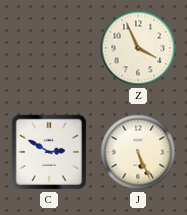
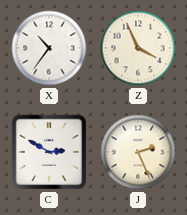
X: none -> 10:36 (49, 48)
J: 5:26 -> 2:26 (138, 152)
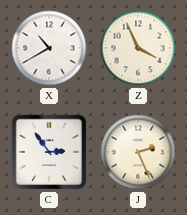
X: 10:36 -> 10:40 (49, 48)
C: 2:50 -> 2:54 (49, 152)
